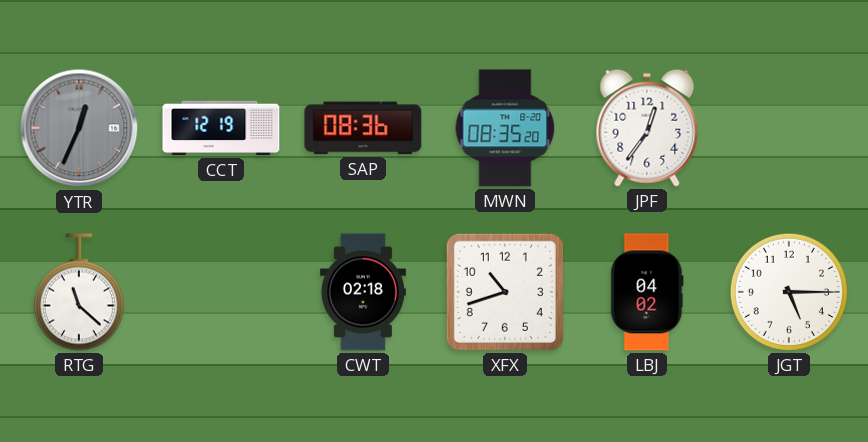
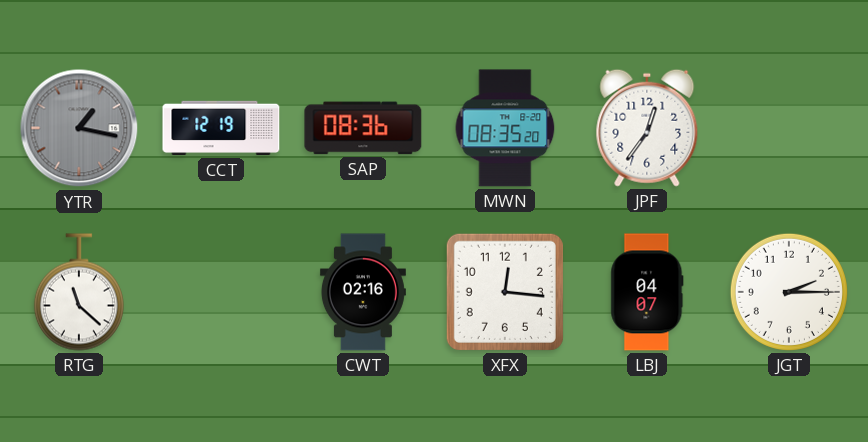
YTR: 12:34 -> 1:17 (79, 128)
CWT: 02:18 -> 02:16 (363, 292)
XFX: 10:42 -> 12:16 (505, 292)
LBJ: 04:02 -> 04:07 (647, 292)
JGT: 5:15 -> 2:15 (789, 292)
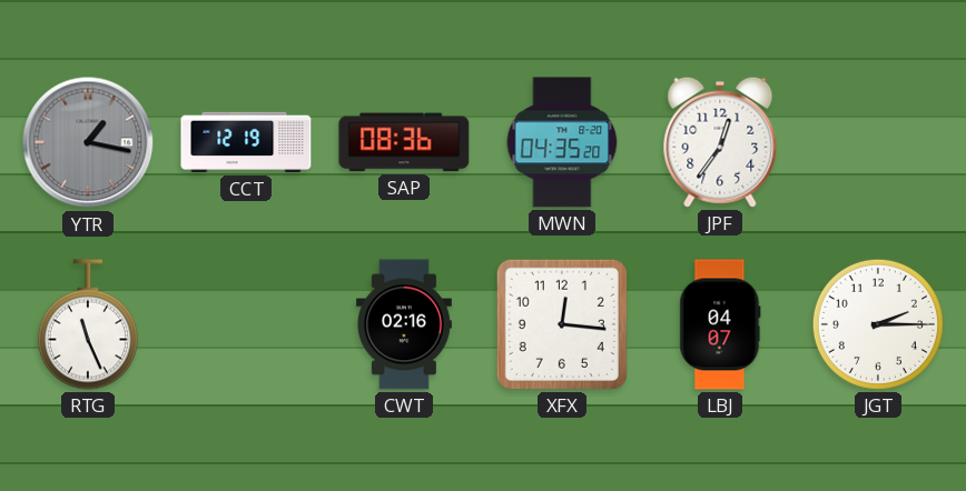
MWN: 08:35 -> 04:35 (562, 142)
RTG: 11:22 -> 11:26 (88, 324)
